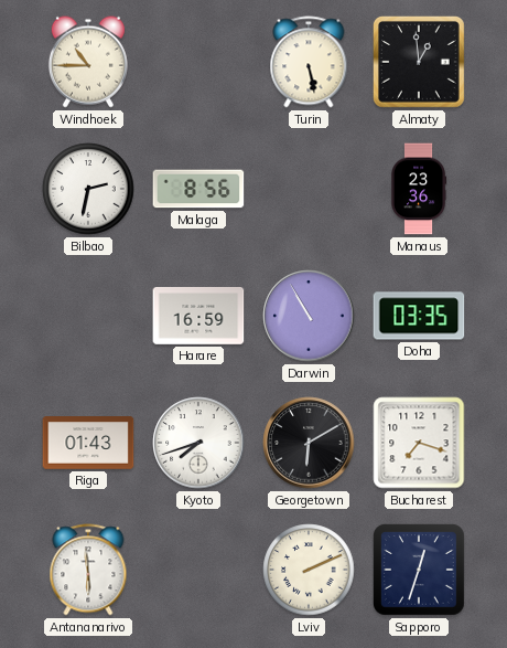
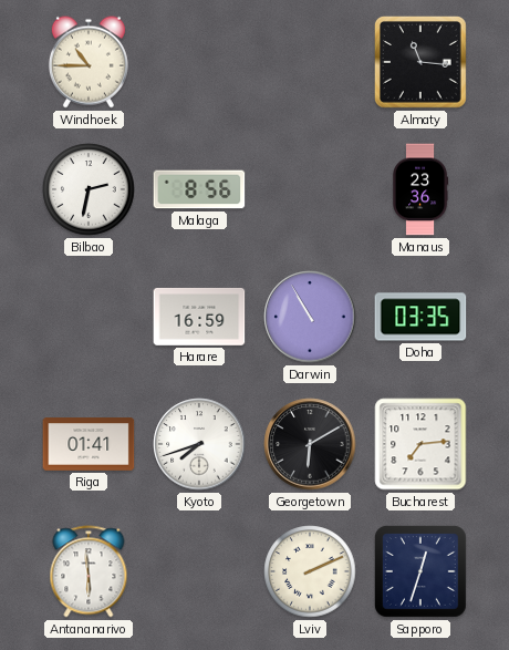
Turin: 5:28 -> none (309, 62)
Almaty: 12:59 -> 11:16 (420, 62)
Riga: 01:43 -> 01:41 (89, 444)
Bucharest: 7:18 -> 7:14 (420, 444)
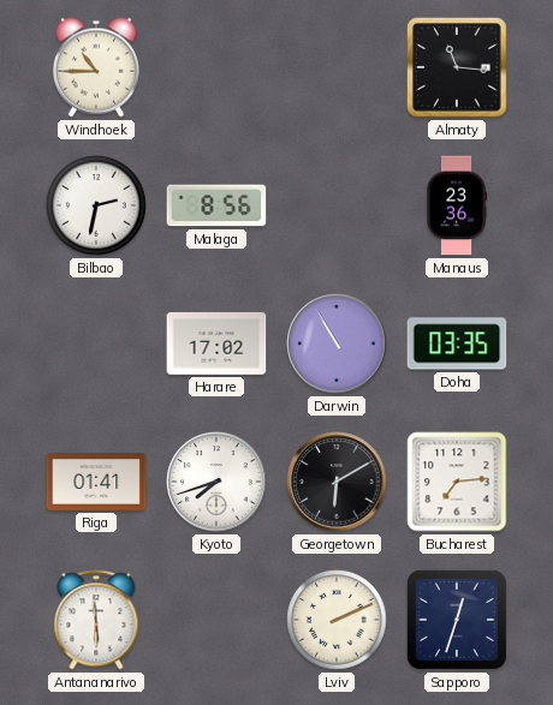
Harare: 16:59 -> 17:02 (216, 343)
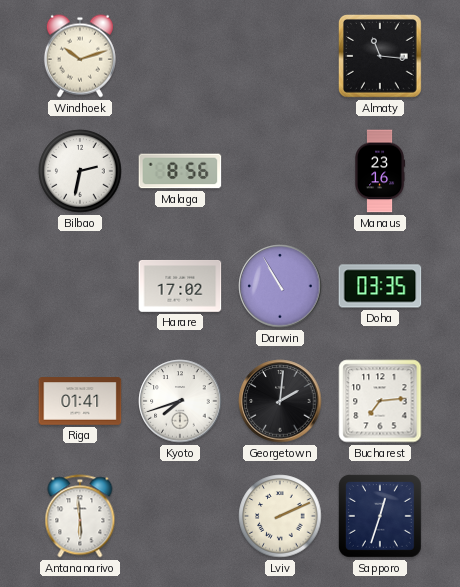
Windhoek: 10:45 -> 10:12 (80, 56)
Manaus: 23:36 -> 23:16 (380, 171)
Georgetown: 6:10 -> 2:01 (280, 401)
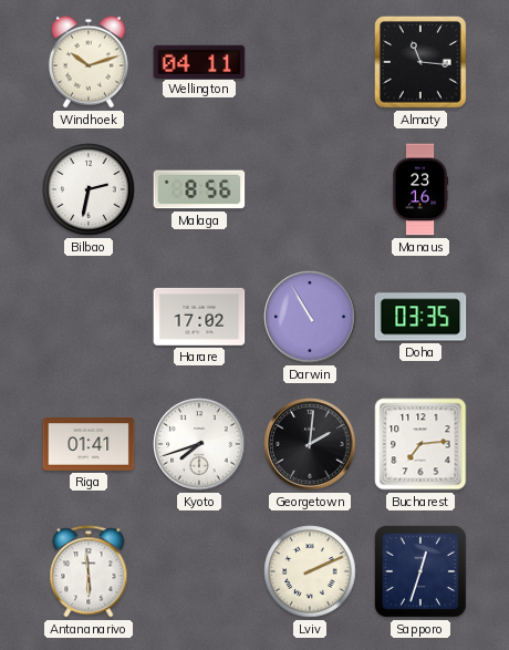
Wellington: none -> 04:11 (199, 61)
